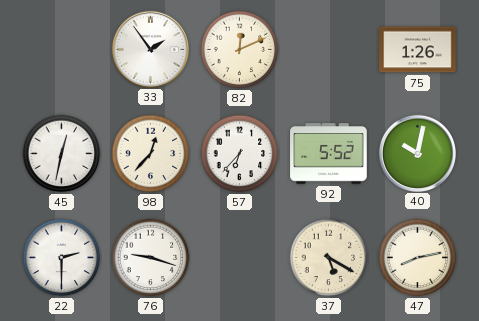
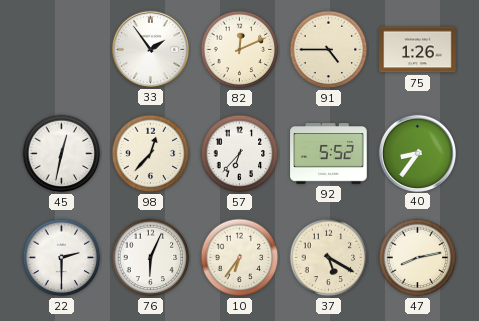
91: none -> 4:45 (329, 50)
40: 10:02 -> 8:36 (417, 153)
76: 9:18 -> 6:04 (151, 258)
10: none -> 6:36 (240, 258)
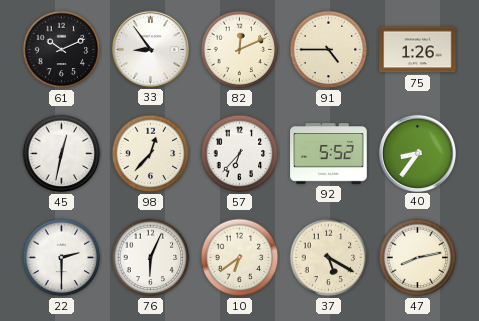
61: none -> 10:11 (62, 50)
33: 1:54 -> 8:54 (150, 49)
10: 6:36 -> 6:39 (240, 258)
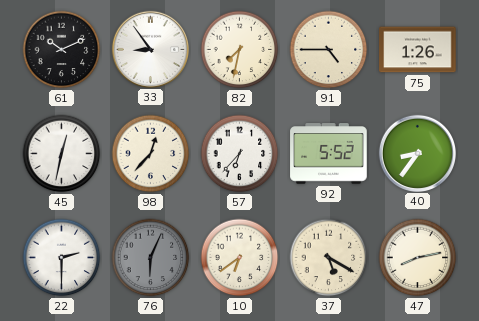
82: 12:11 -> 7:32 (240, 50)
76 dial: white -> grey (151, 258)
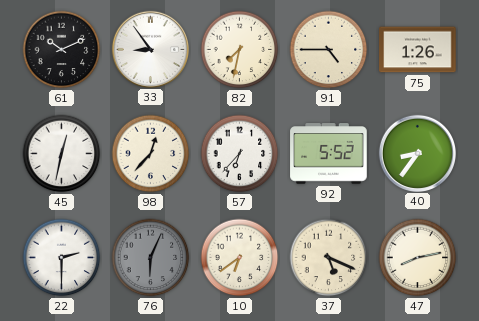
37: 5:20 -> 5:19 (329, 258)
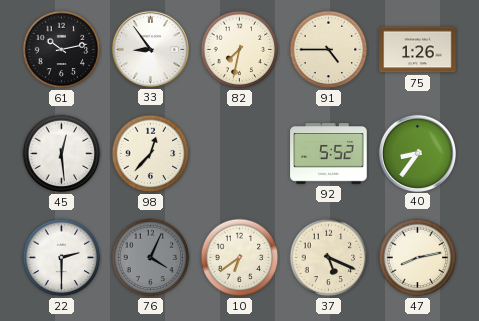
61: 10:11 -> 10:13 (62, 50)
45: 12:32 -> 12:29 (62, 154)
57: 6:37 -> none (240, 154)
76: 6:04 -> 4:04 (151, 258)
